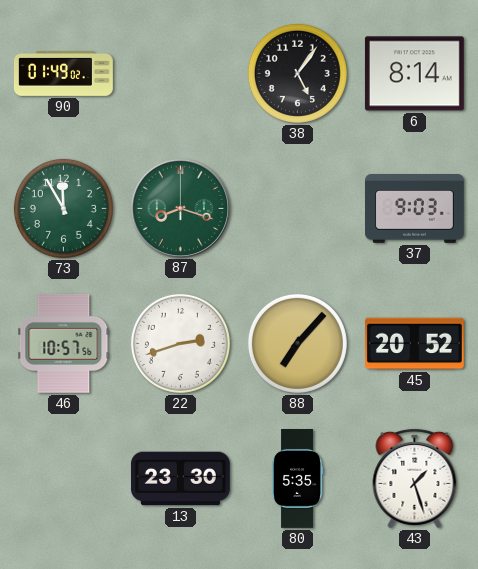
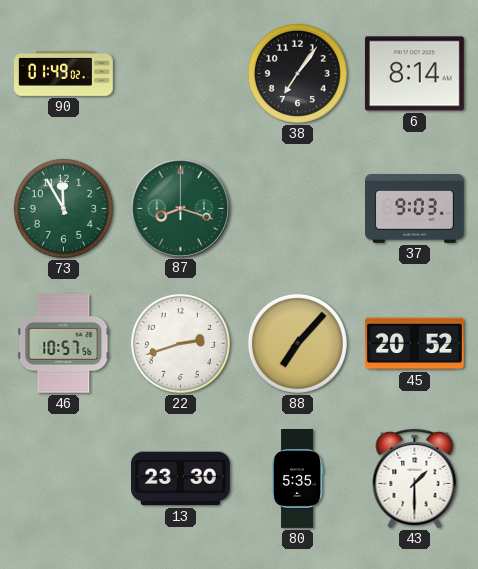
38: 5:06 -> 7:06 (297, 73)
43: 1:27 -> 1:30 (415, 478)
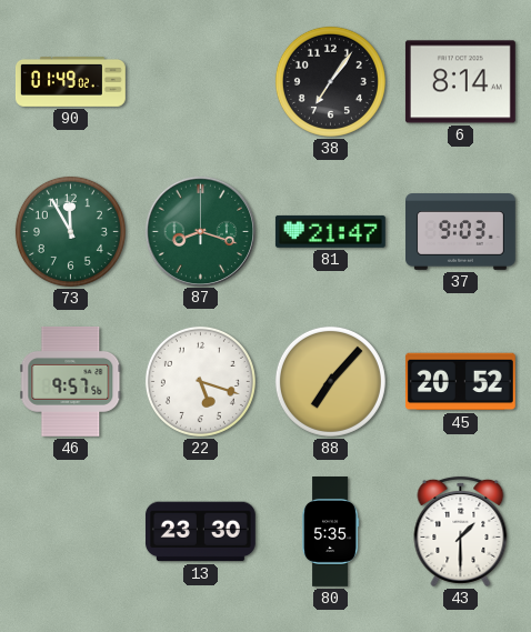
81: none -> 21:47 (330, 231)
46: 10:57 -> 9:57 (71, 381)
22: 2:42 -> 5:18 (200, 381)
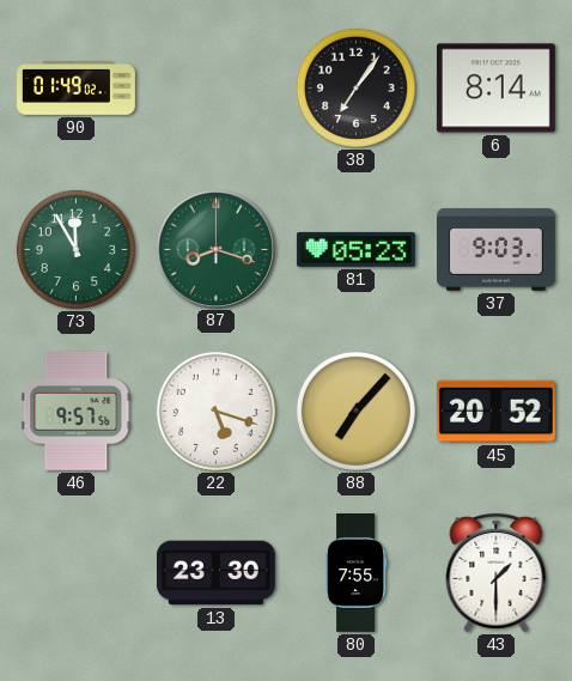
81: 21:47 -> 05:23 (355, 249)
80: 5:35 -> 7:55 (355, 573)
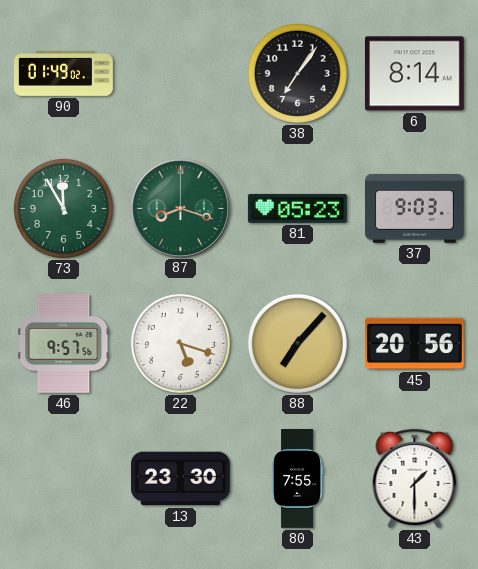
45: 20:52 -> 20:56 (414, 344)
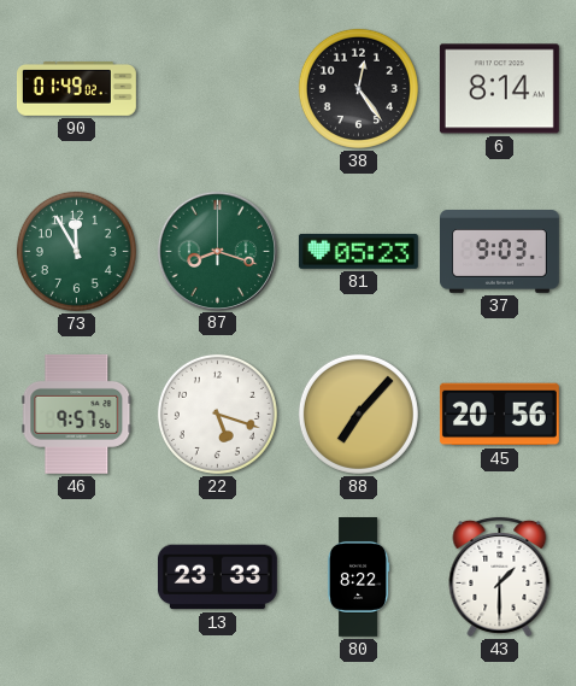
38: 7:06 -> 12:24 (358, 88)
13: 23:30 -> 23:33 (217, 577)
80: 7:55 -> 8:22 (358, 577)
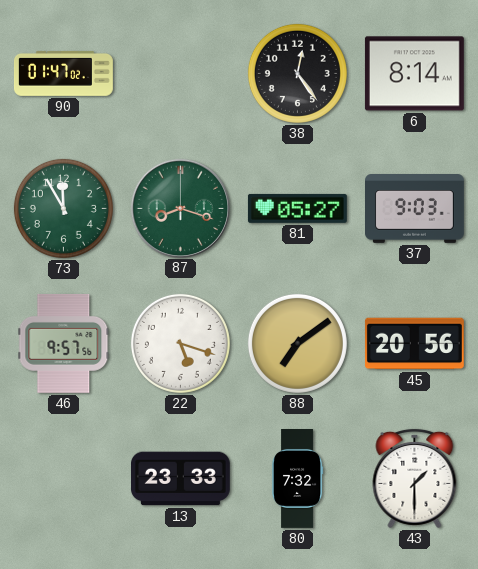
90: 01:49 -> 01:47 (63, 73)
81: 05:23 -> 05:27 (297, 208)
88: 7:07 -> 7:09 (297, 343)
80: 8:22 -> 7:32 (297, 479)
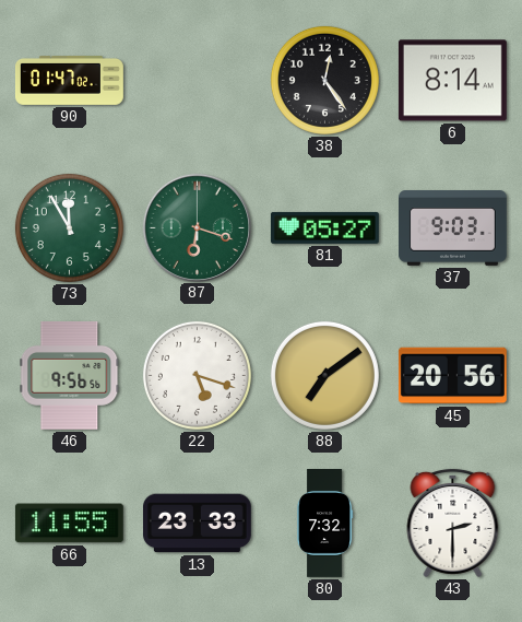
87: 8:18 -> 6:18 (197, 227)
46: 9:57 -> 9:56 (70, 375)
66: none -> 11:55 (69, 524)
43: 1:30 -> 2:30 (453, 523)
